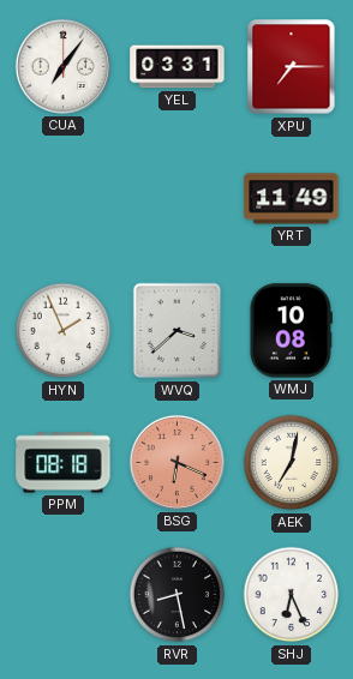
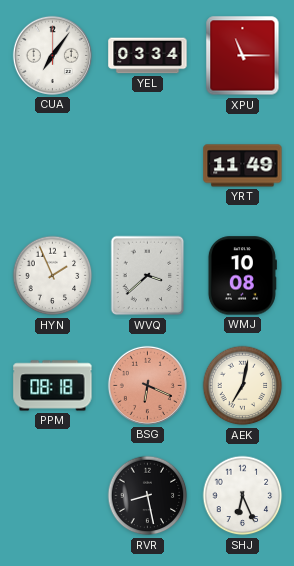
YEL: 03:31 -> 03:34 (148, 56)
XPU: 7:15 -> 11:15 (243, 56)
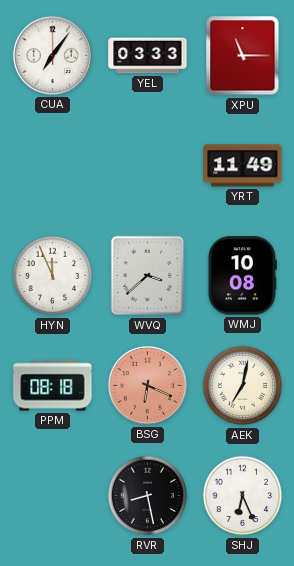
YEL: 03:34 -> 03:33 (148, 56)
HYN: 1:56 -> 11:56 (53, 276)
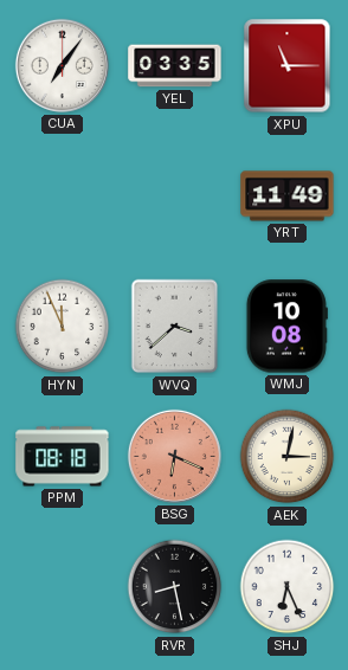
YEL: 03:33 -> 03:35 (175, 66)
AEK: 7:02 -> 3:02 (288, 457)
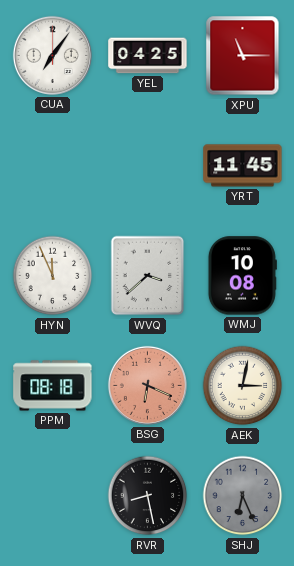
YEL: 03:35 -> 04:25 (148, 56)
YRT: 11:49 -> 11:45 (243, 166)
SHJ dial: white -> grey (243, 496)
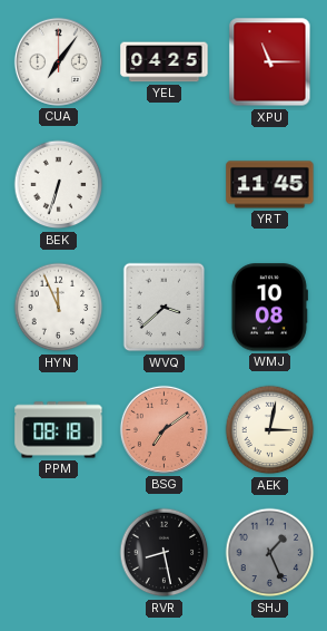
BEK: none -> 6:33 (59, 185)
BSG: 6:19 -> 7:09 (163, 429)
SHJ: 6:26 -> 1:26 (270, 553)
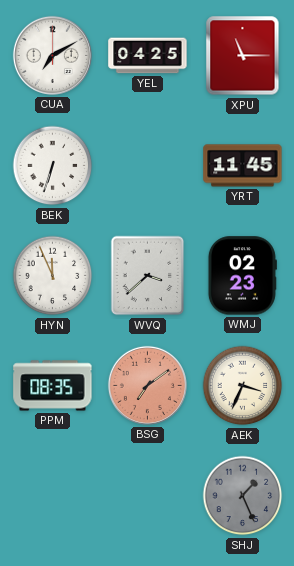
CUA: 7:06 -> 7:10 (52, 55)
WMJ: 10:08 -> 02:23 (242, 276)
PPM: 08:18 -> 08:35 (53, 386)
AEK: 3:02 -> 3:34 (243, 386)
RVR: 8:28 -> none (165, 553)
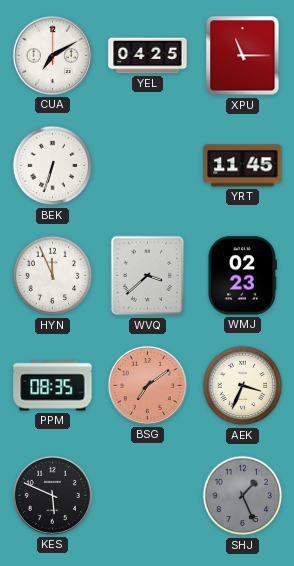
KES: none -> 5:49 (52, 495)
